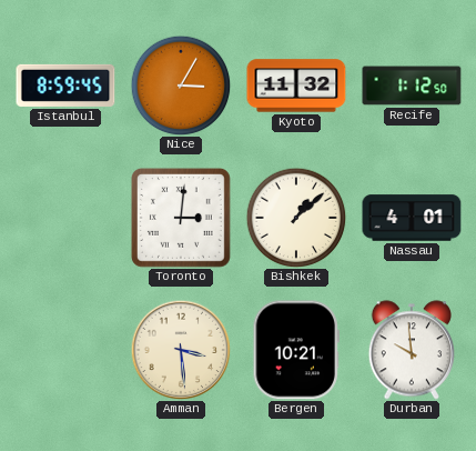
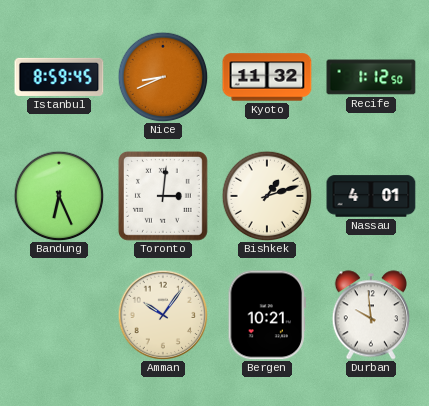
Nice: 3:05 -> 8:41 (163, 77)
Bandung: none -> 6:26 (59, 196)
Bishkek: 1:08 -> 1:12 (267, 196)
Amman: 3:29 -> 10:06 (163, 315)
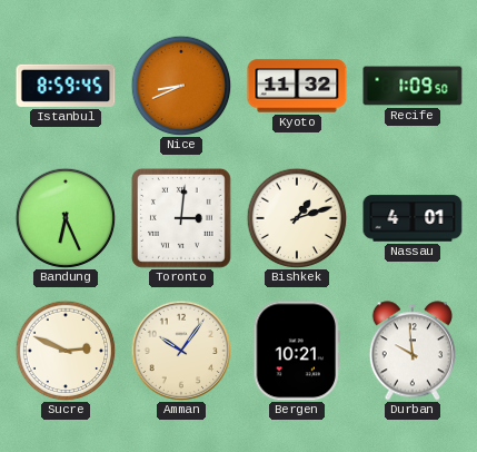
Recife: 1:12 -> 1:09 (413, 86)
Sucre: none -> 2:49 (66, 351)
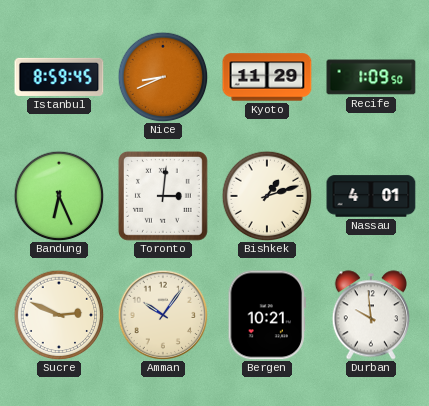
Kyoto: 11:32 -> 11:29 (267, 77)
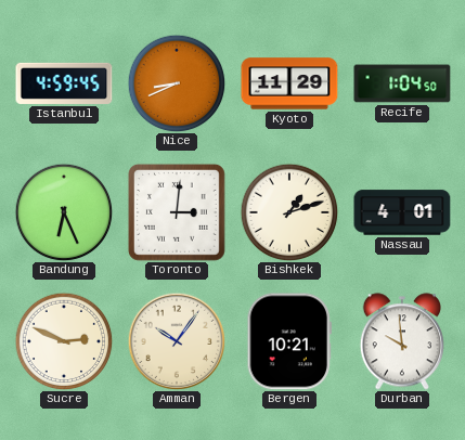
Istanbul: 8:59 -> 4:59 (64, 83)
Recife: 1:09 -> 1:04 (402, 83)
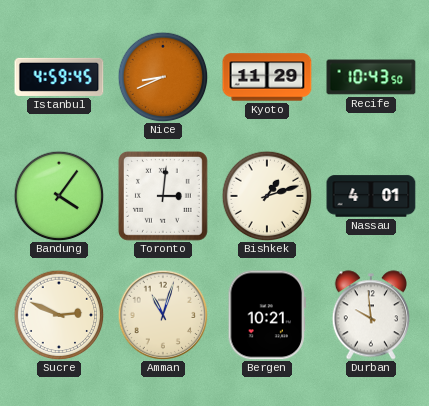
Recife: 1:04 -> 10:43 (371, 77)
Bandung: 6:26 -> 4:06 (59, 196)
Amman: 10:06 -> 11:03 (163, 315)
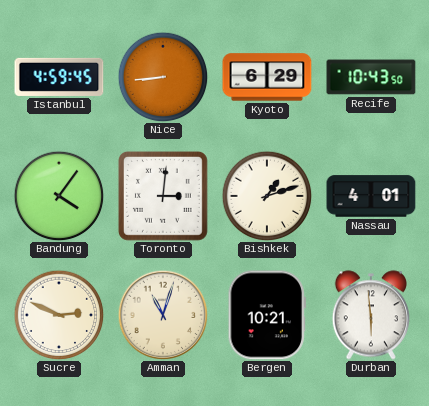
Nice: 8:41 -> 8:44 (163, 77)
Kyoto: 11:29 -> 6:29 (267, 77)
Durban: 9:59 -> 5:59 (371, 315)
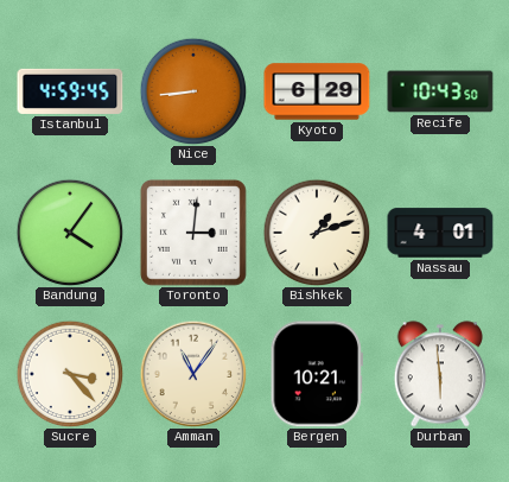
Sucre: 2:49 -> 3:23 (70, 374)
Amman: 11:03 -> 11:06 (193, 374)
